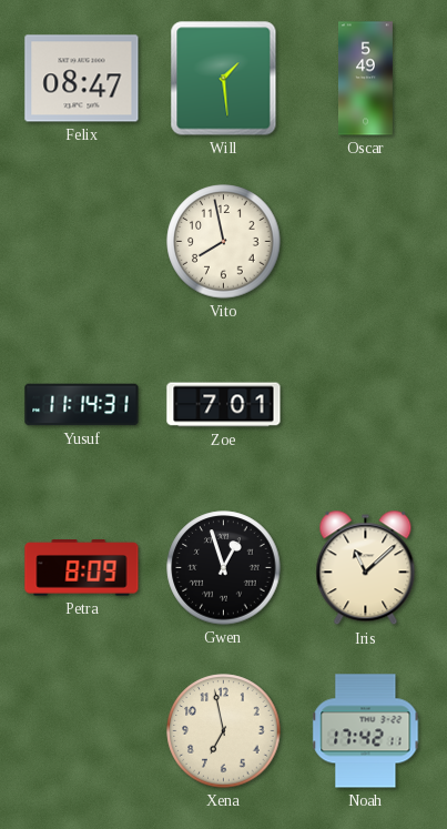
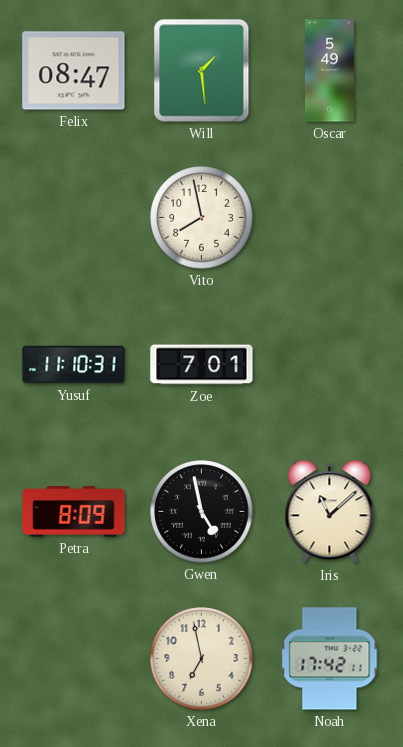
Yusuf: 11:14 -> 11:10 (74, 365)
Gwen: 12:57 -> 4:58 (202, 512)
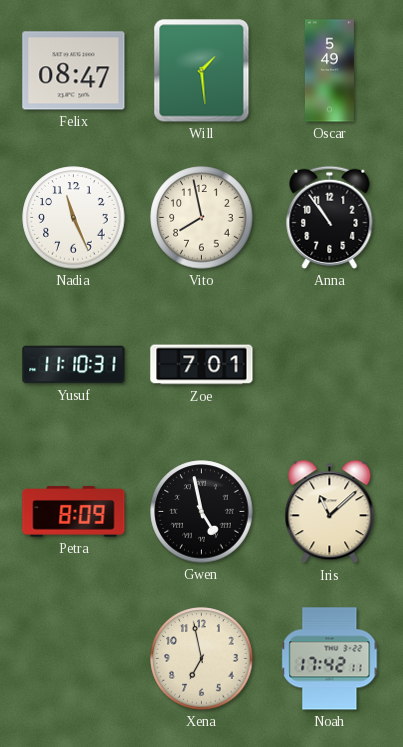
Nadia: none -> 11:26 (74, 218)
Anna: none -> 10:54 (330, 217)
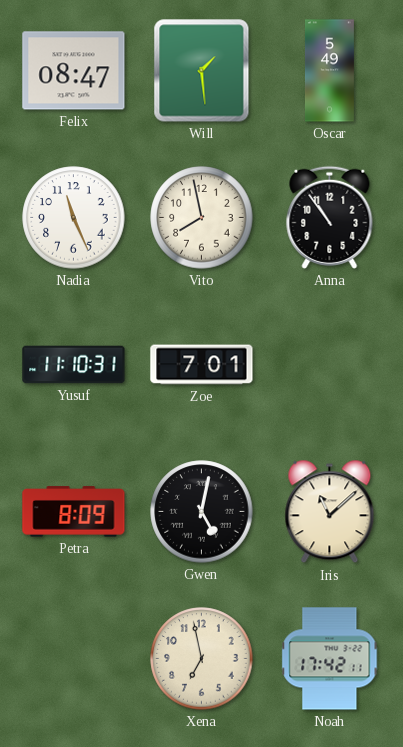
Gwen: 4:58 -> 5:02 (202, 512)
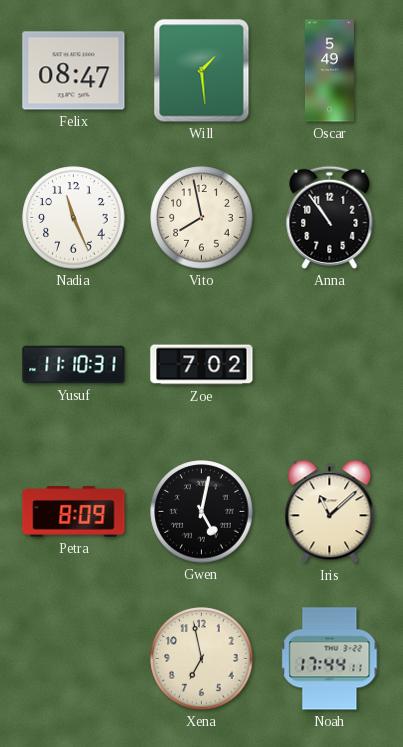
Zoe: 7:01 -> 7:02 (202, 365)
Noah: 17:42 -> 17:44 (330, 659)
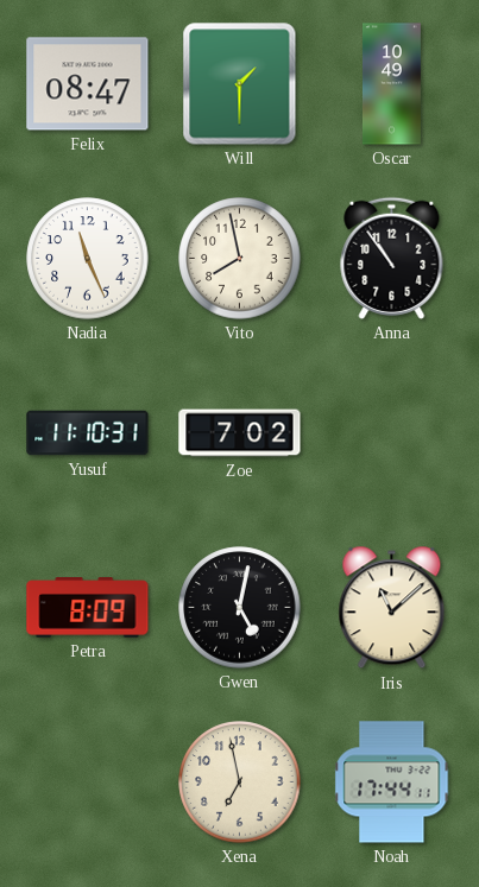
Will: 1:29 -> 1:30 (240, 84)
Oscar: 5:49 -> 10:49 (391, 84)
